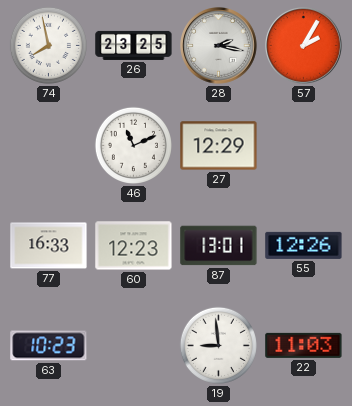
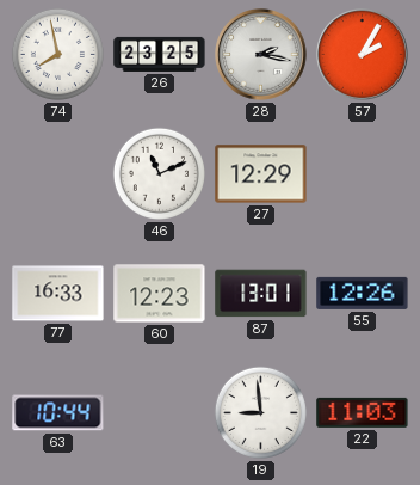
63: 10:23 -> 10:44 (58, 413)
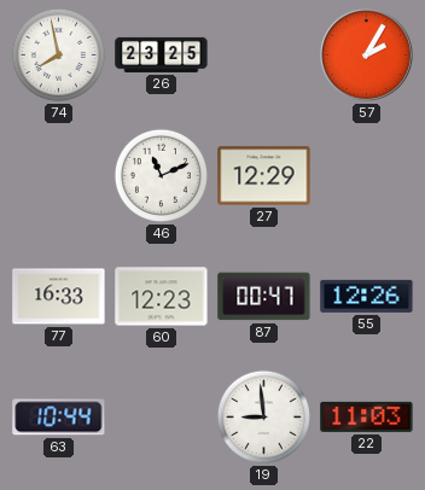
28: 2:17 -> none (261, 55)
87: 13:01 -> 00:47 (264, 297)
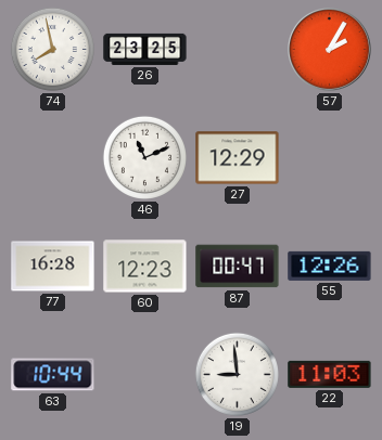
77: 16:33 -> 16:28 (53, 267)
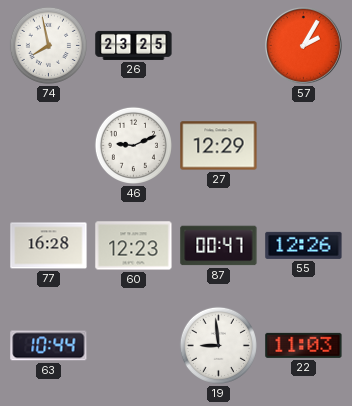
46: 11:11 -> 9:11 (133, 145)
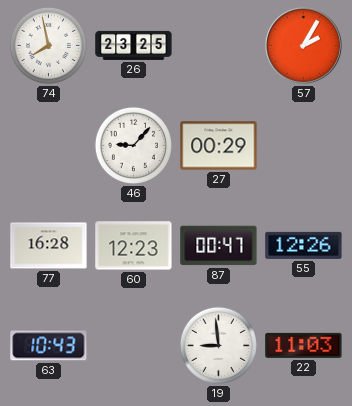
46: 9:11 -> 9:07 (133, 145)
27: 12:29 -> 00:29 (219, 146)
63: 10:44 -> 10:43 (49, 346)
